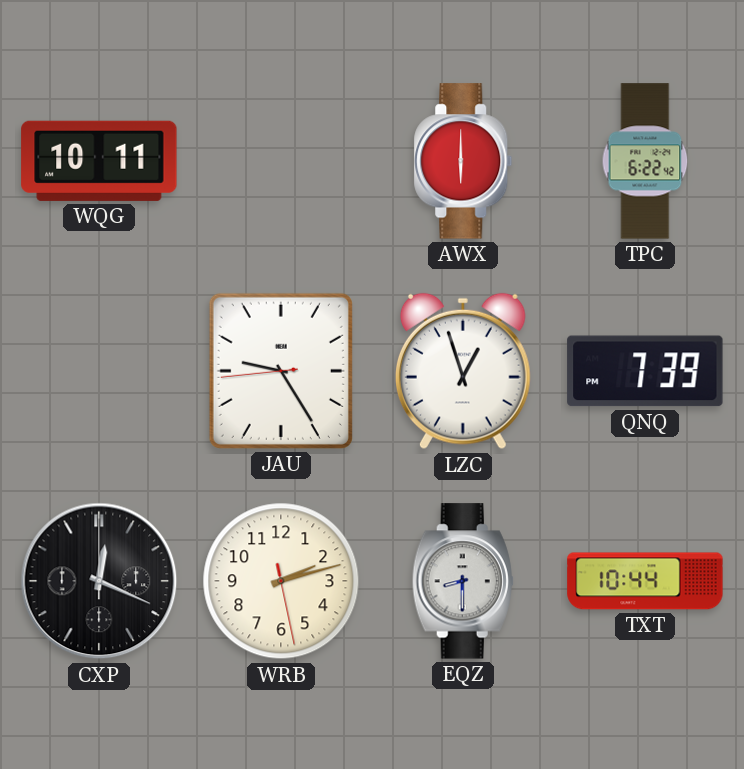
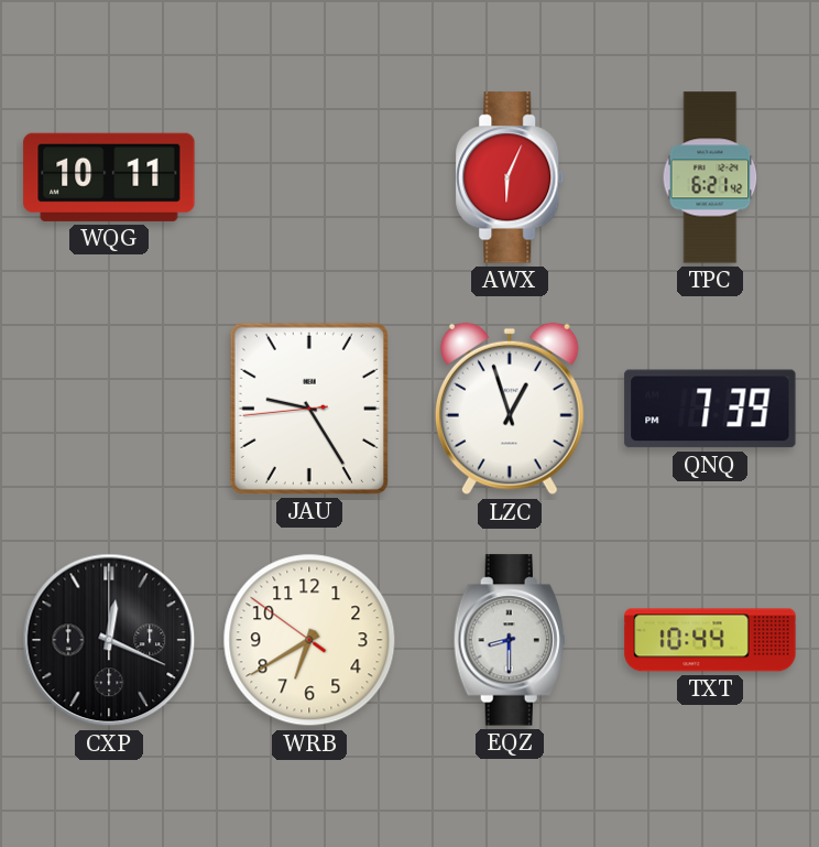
AWX: 6:00 -> 6:04 (510, 177)
TPC: 6:22 -> 6:21 (710, 177)
WRB: 2:12 -> 6:39 (309, 640)
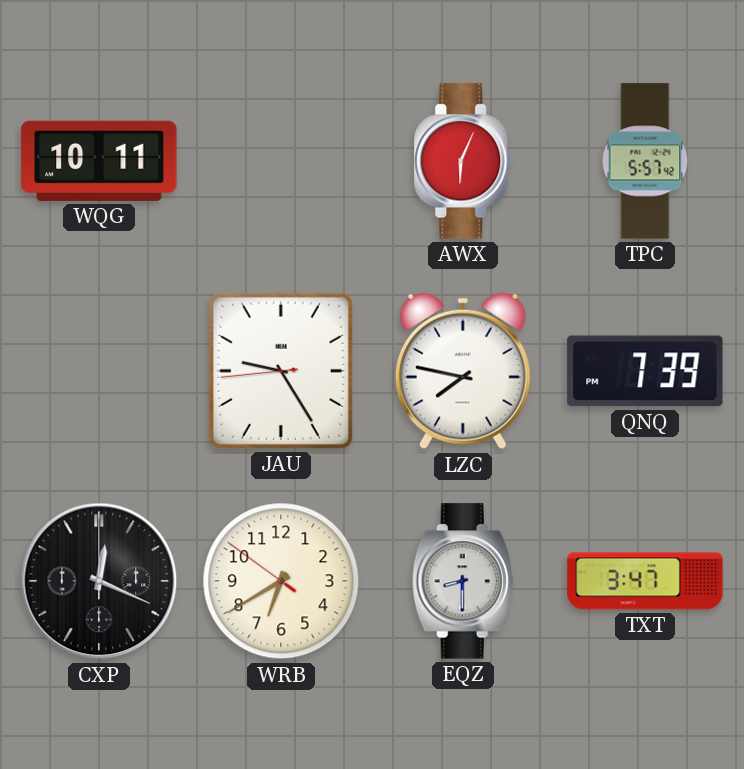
TPC: 6:21 -> 5:57 (645, 161)
LZC: 12:57 -> 7:47 (463, 371)
TXT: 10:44 -> 3:47 (645, 581)
